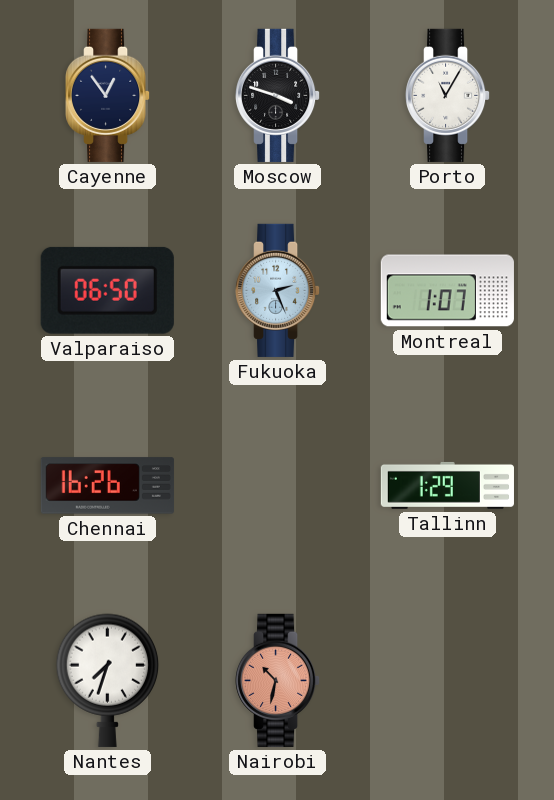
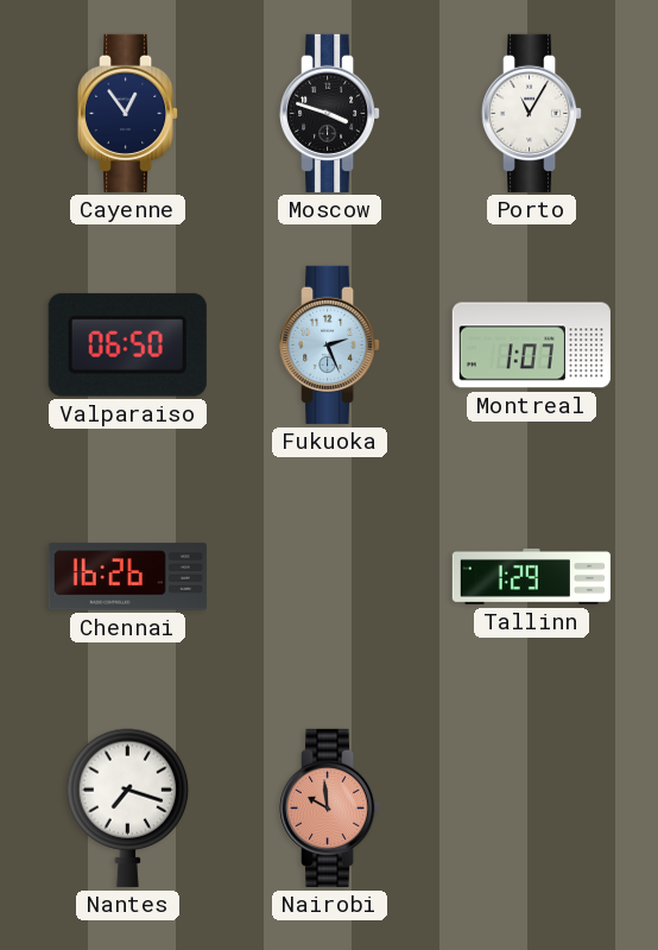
Nantes: 7:33 -> 7:18 (128, 807)
Nairobi: 10:32 -> 9:59 (331, 807)
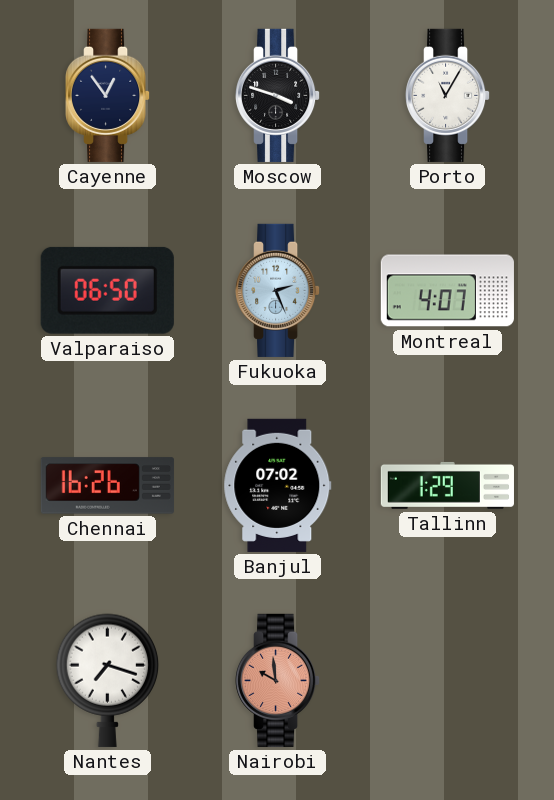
Montreal: 1:07 -> 4:07 (447, 291)
Banjul: none -> 07:02 (278, 485)
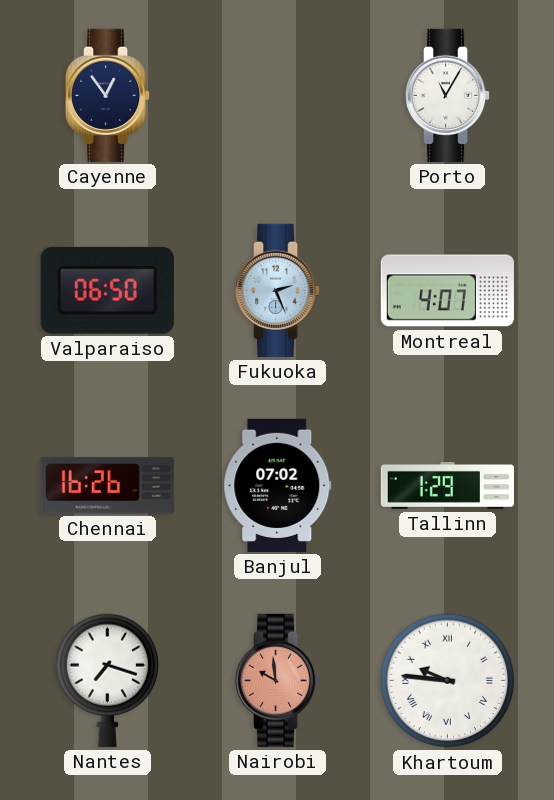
Moscow: 3:48 -> none (279, 95)
Khartoum: none -> 9:46 (448, 681)
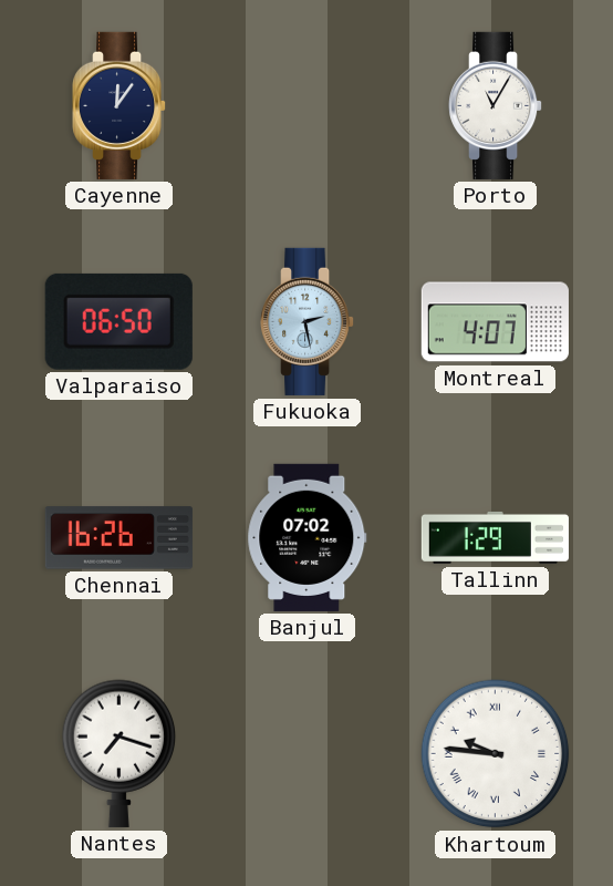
Cayenne: 12:54 -> 12:06 (121, 105)
Fukuoka: 2:26 -> 2:28 (309, 321)
Nairobi: 9:59 -> none (279, 680)
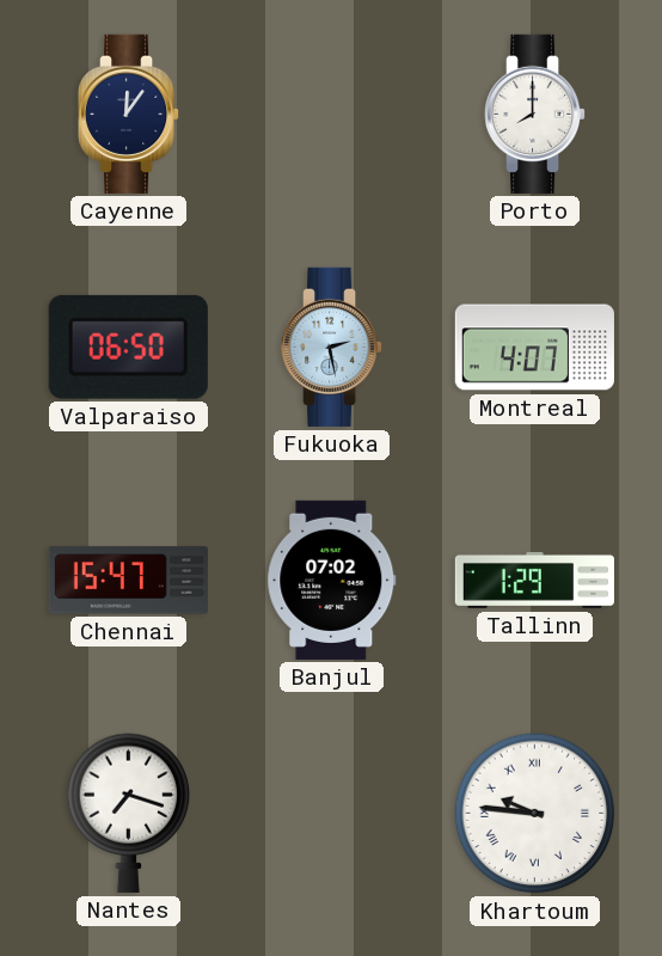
Porto: 11:05 -> 8:00 (537, 114)
Chennai: 16:26 -> 15:47 (128, 581)
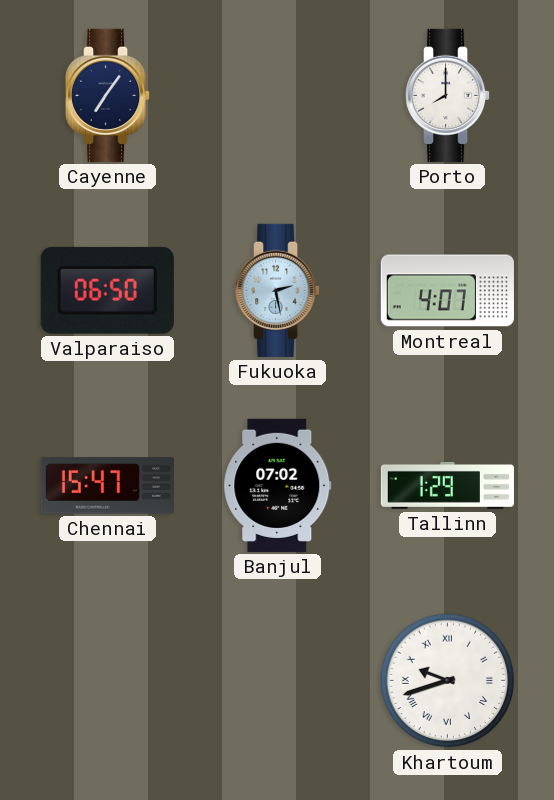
Cayenne: 12:06 -> 7:06 (109, 95)
Nantes: 7:18 -> none (129, 813)
Khartoum: 9:46 -> 9:42 (448, 681)
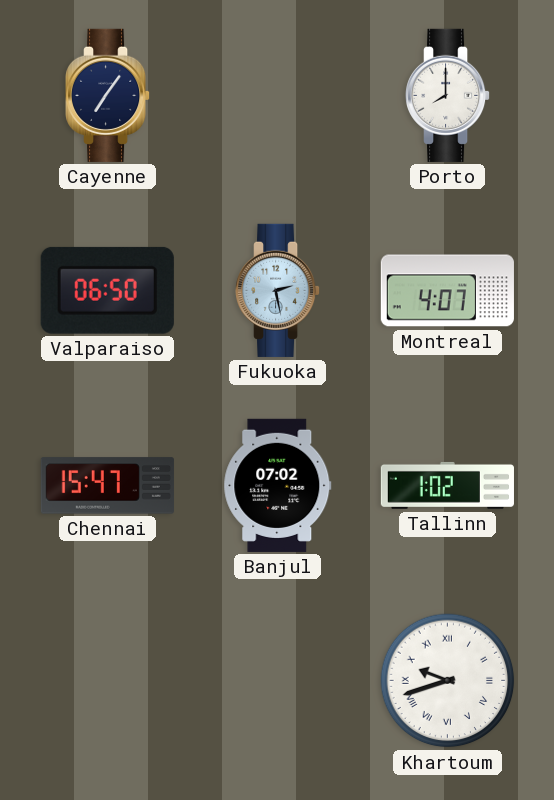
Tallinn: 1:29 -> 1:02 (447, 485)
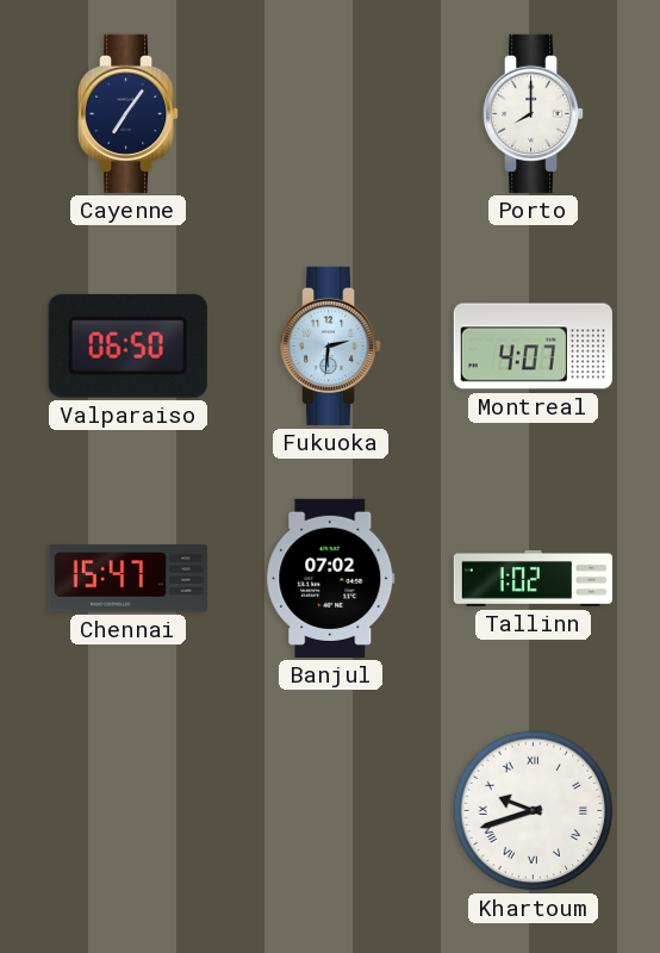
Fukuoka: 2:28 -> 2:31 (332, 345)
